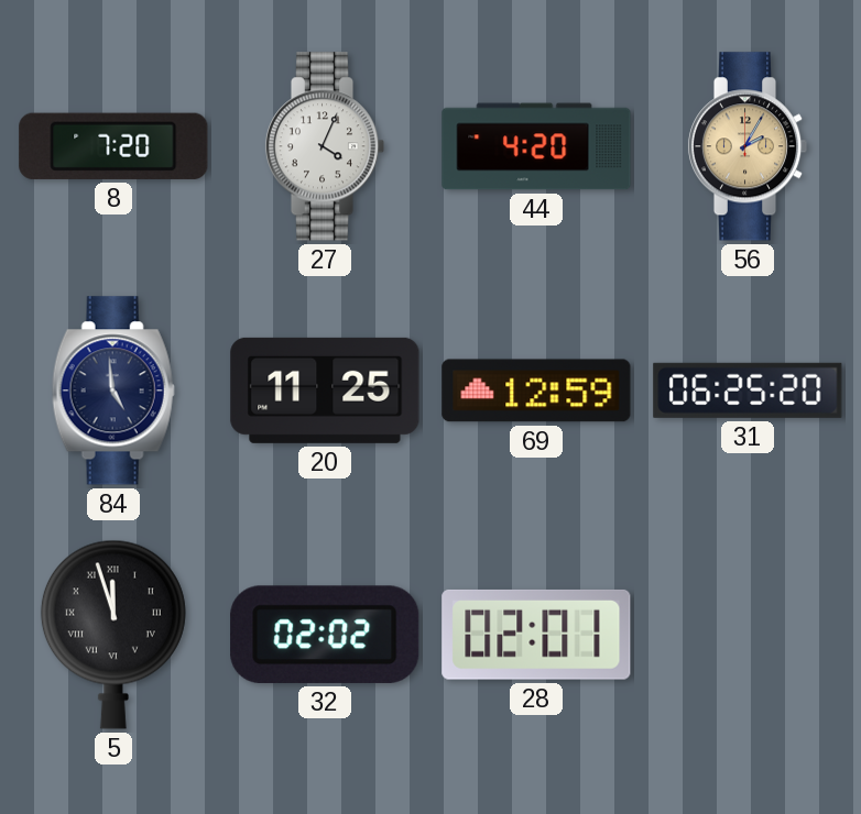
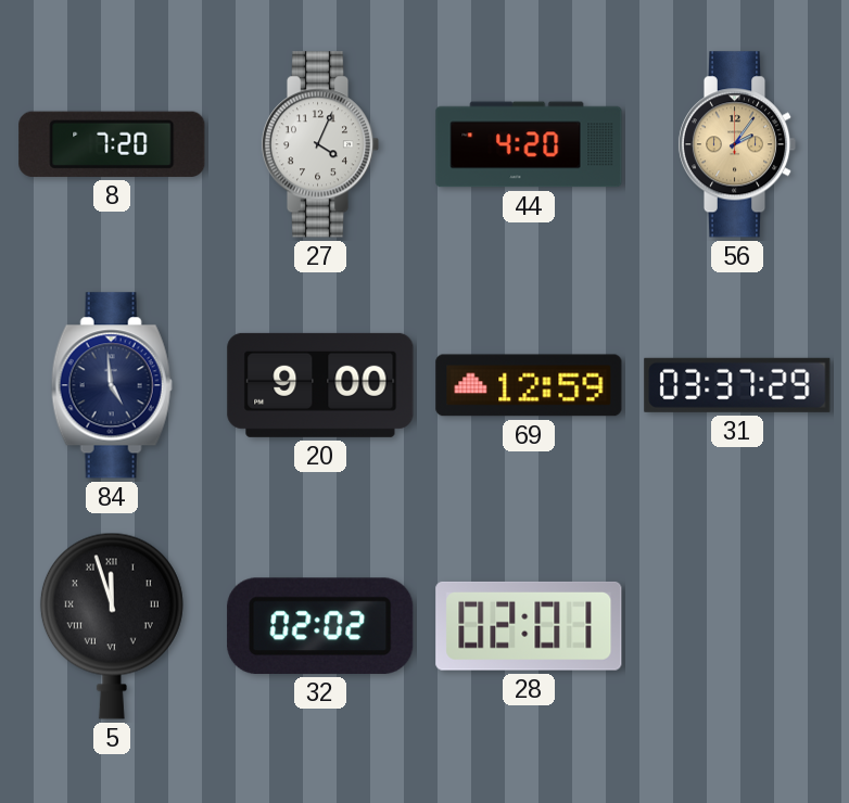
56: 2:05 -> 2:06 (737, 144)
20: 11:25 -> 9:00 (320, 385)
31: 06:25 -> 03:37 (737, 385)
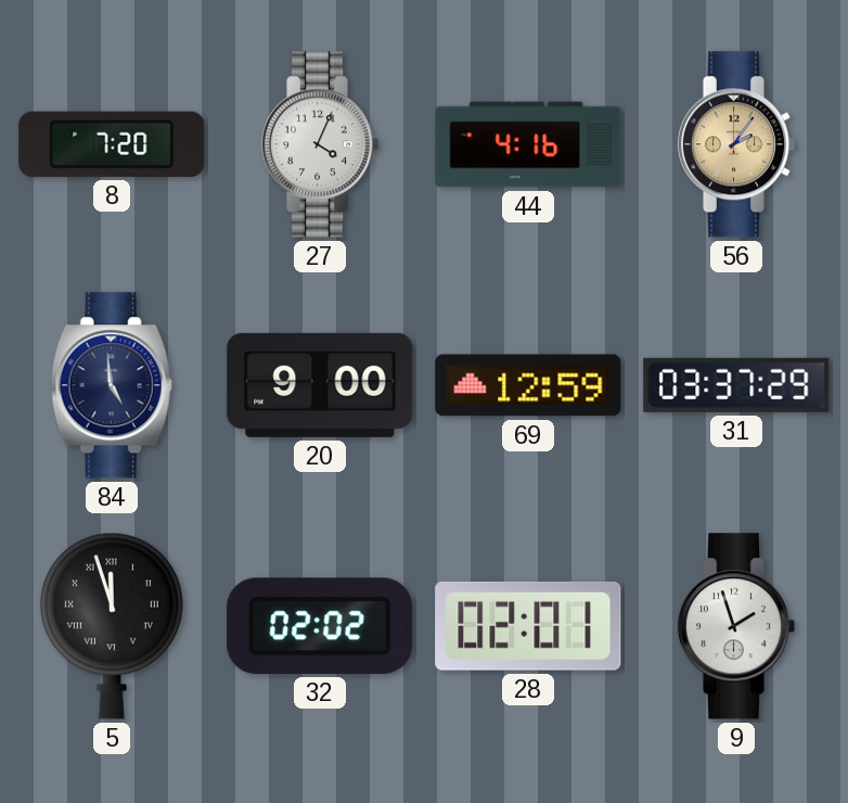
44: 4:20 -> 4:16 (528, 144)
9: none -> 1:57 (736, 626)
